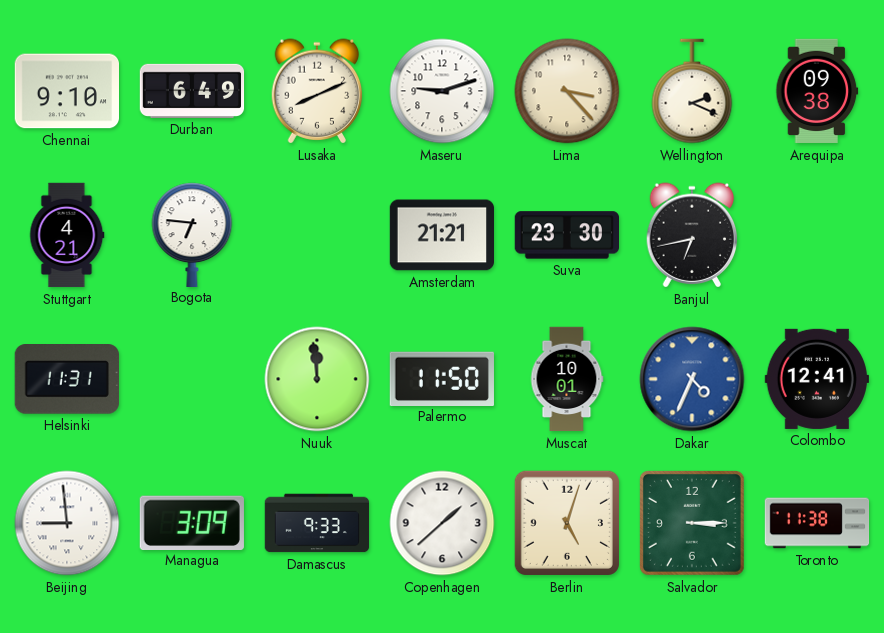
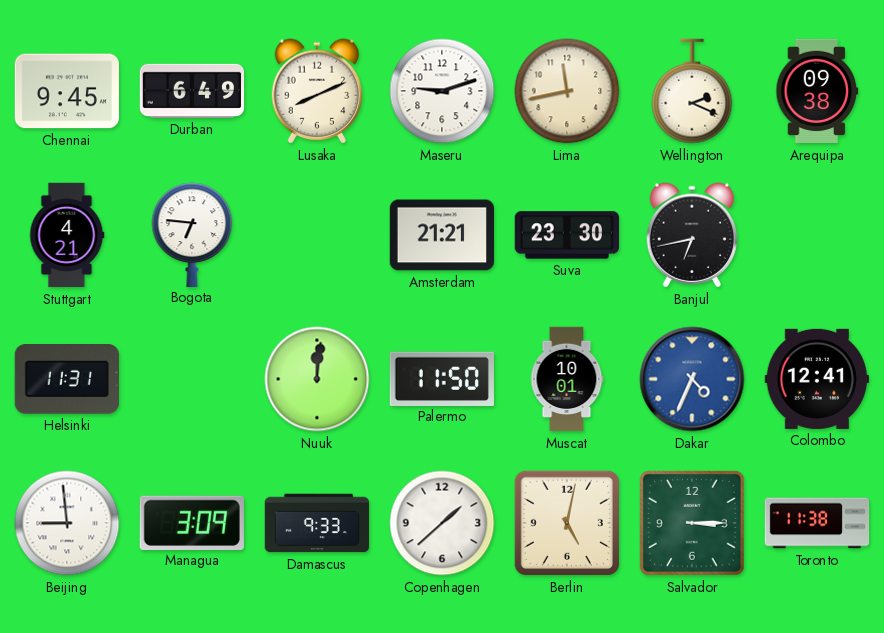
Chennai: 9:10 -> 9:45 (66, 91)
Lima: 3:23 -> 11:43 (567, 91)
Nuuk: 11:59 -> 12:01 (317, 379)
Berlin: 5:03 -> 5:02 (567, 523)
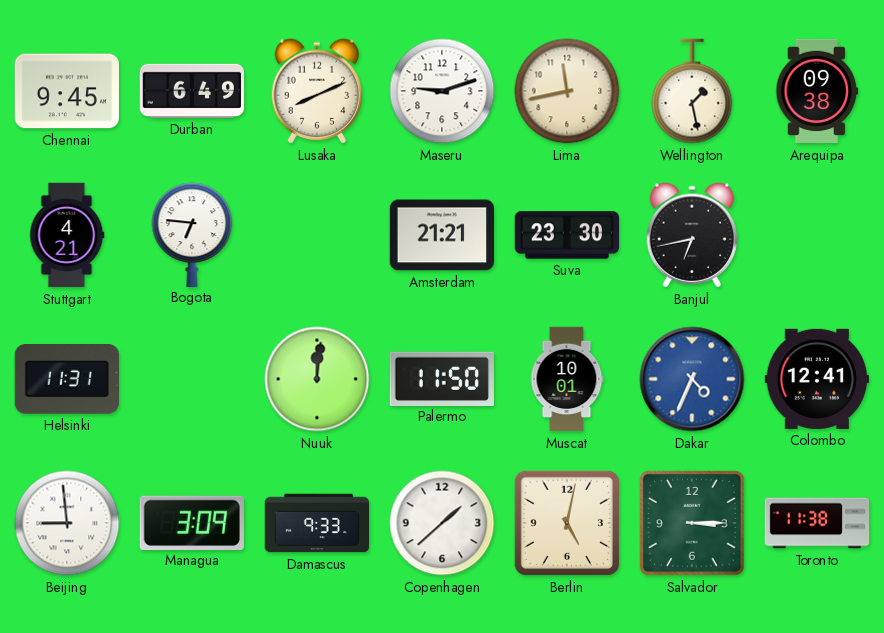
Wellington: 2:19 -> 1:28 (692, 91)
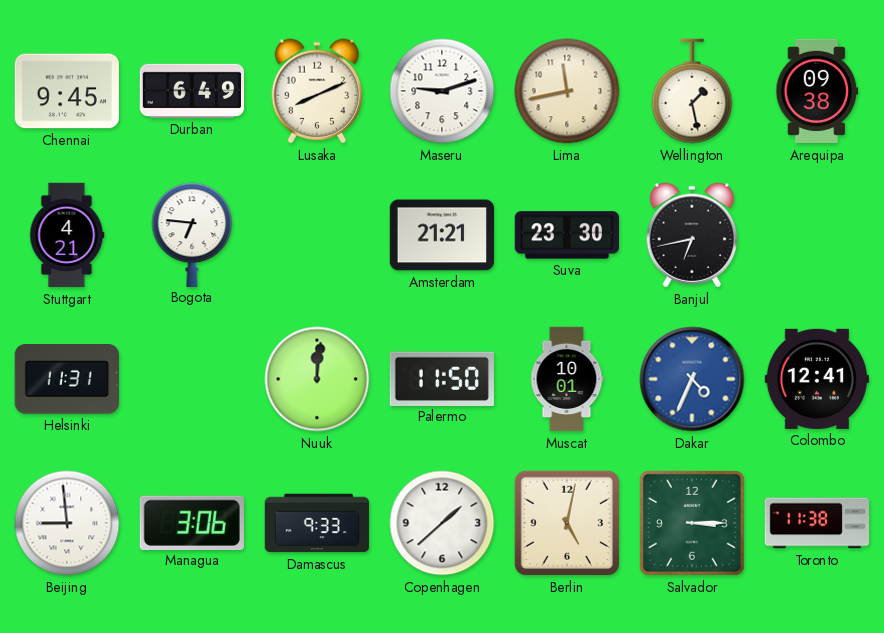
Managua: 3:09 -> 3:06 (192, 522)
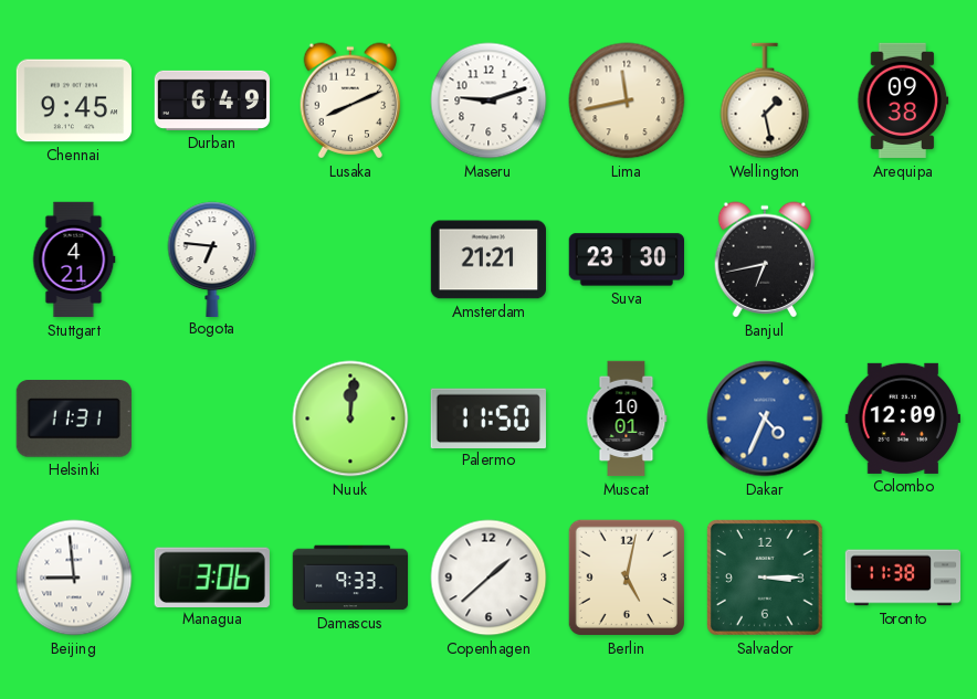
Colombo: 12:41 -> 12:09 (902, 419)
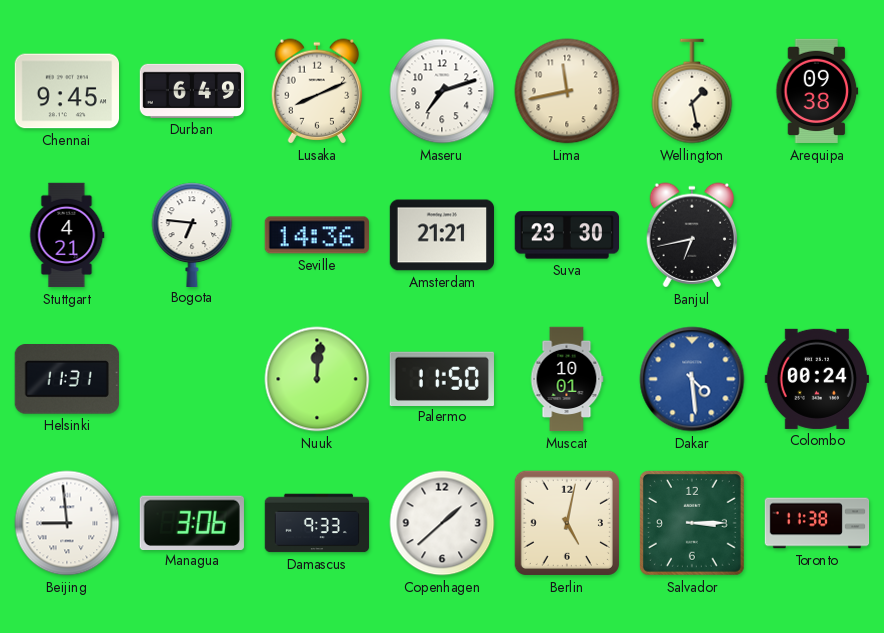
Maseru: 9:12 -> 7:12 (442, 91)
Seville: none -> 14:36 (317, 235)
Dakar: 4:34 -> 4:29 (692, 379)
Colombo: 12:09 -> 00:24 (816, 379)
